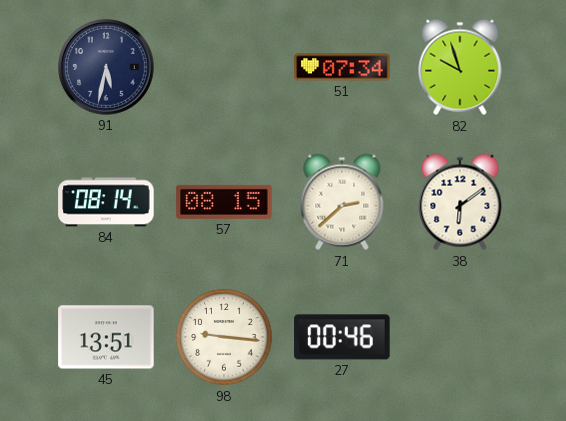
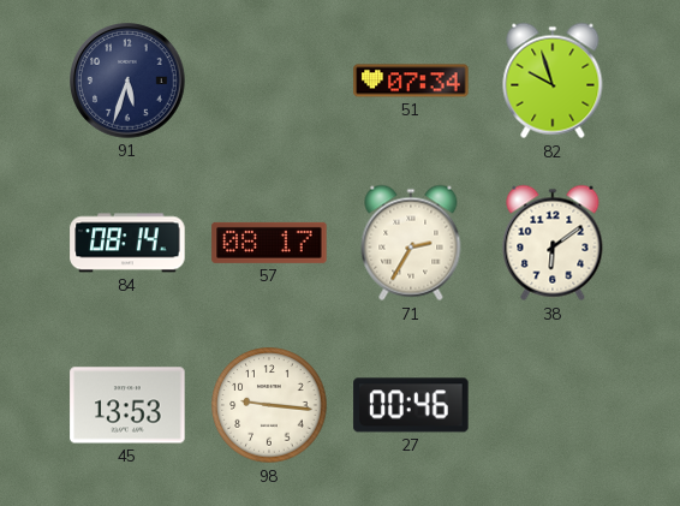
91: 5:32 -> 5:33 (127, 81)
57: 08:15 -> 08:17 (269, 243)
71: 2:38 -> 2:35 (411, 243)
45: 13:51 -> 13:53 (127, 405)
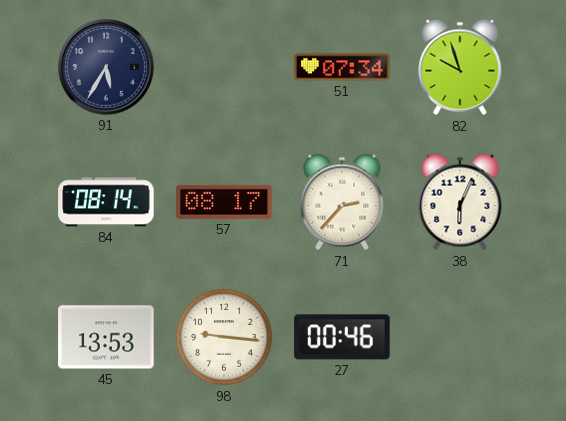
91: 5:33 -> 5:35 (106, 67)
71: 2:35 -> 2:37 (342, 202)
38: 6:09 -> 6:04 (460, 202)
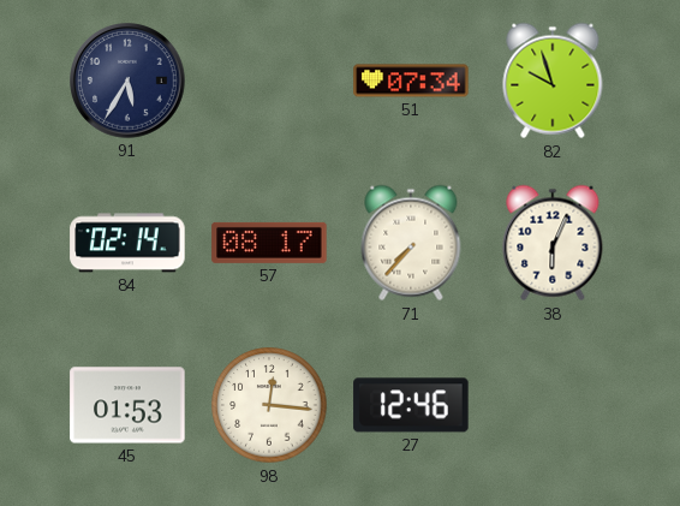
84: 08:14 -> 02:14 (127, 243)
71: 2:37 -> 7:37 (411, 243)
45: 13:53 -> 01:53 (127, 405)
98: 9:16 -> 12:16 (269, 405)
27: 00:46 -> 12:46 (411, 405)
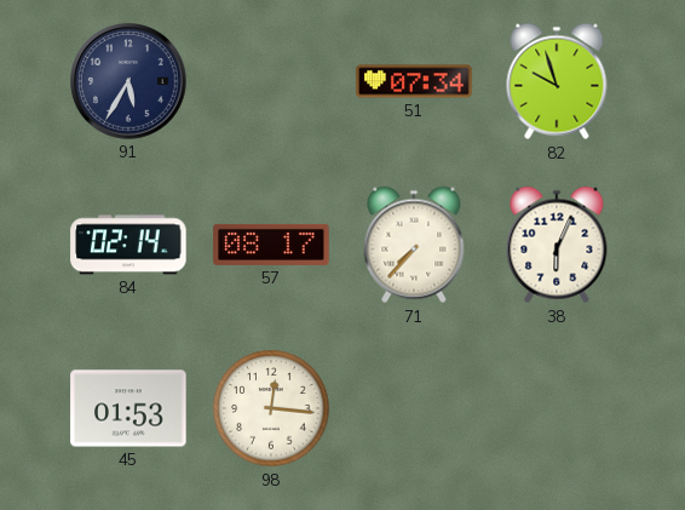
27: 12:46 -> none (411, 405)
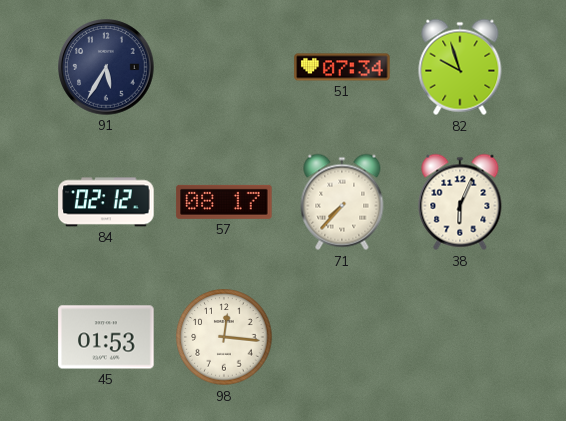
84: 02:14 -> 02:12 (106, 202)
